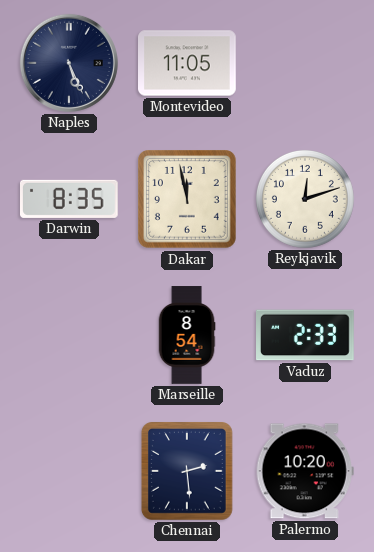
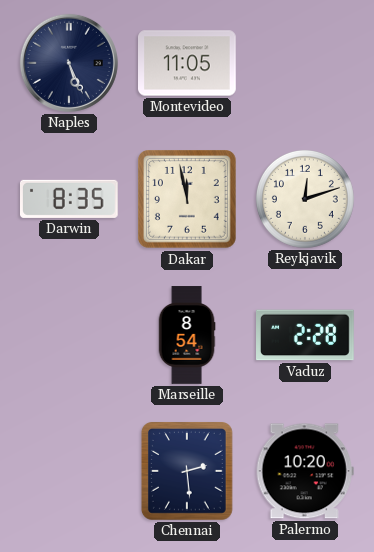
Vaduz: 2:33 -> 2:28 (306, 335)
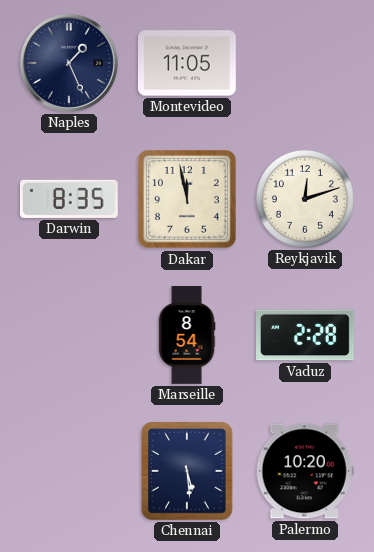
Naples: 5:26 -> 1:26 (69, 63)
Chennai: 2:29 -> 5:29 (187, 471)
